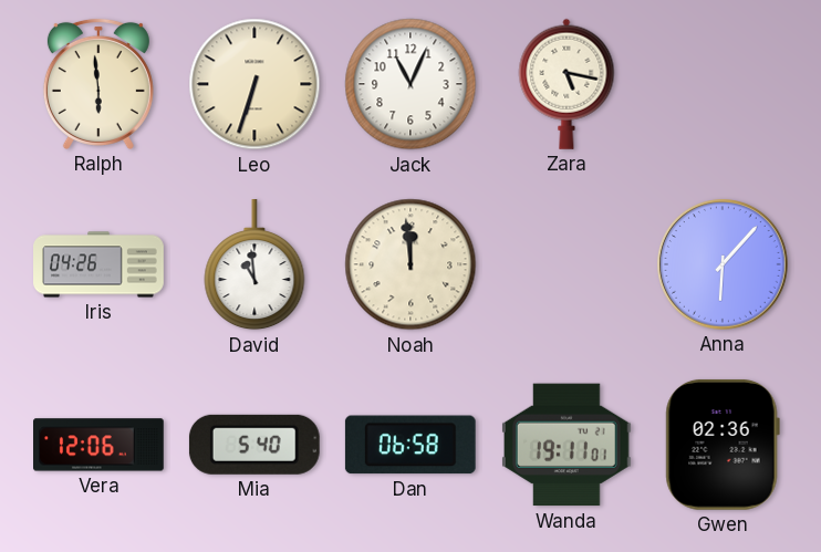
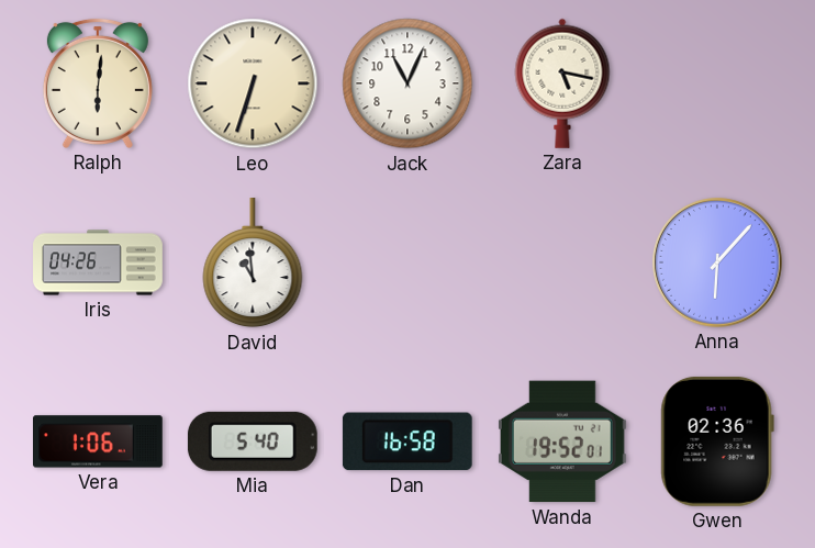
Ralph: 5:59 -> 6:01 (98, 83)
Noah: 11:59 -> none (410, 264)
Vera: 12:06 -> 1:06 (99, 441)
Dan: 06:58 -> 16:58 (407, 441)
Wanda: 19:11 -> 19:52 (562, 441)
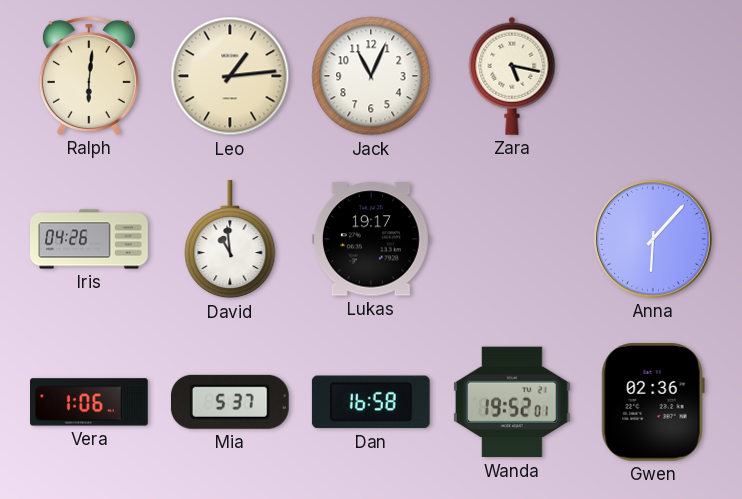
Leo: 6:33 -> 1:14 (230, 76)
Lukas: none -> 19:17 (372, 239)
Mia: 5:40 -> 5:37 (230, 402)
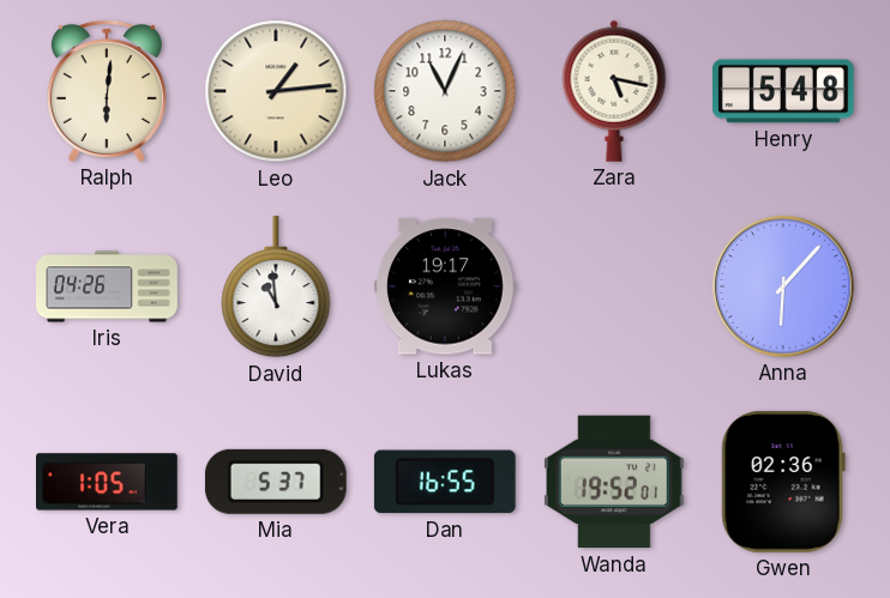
Henry: none -> 5:48 (783, 91)
Vera: 1:06 -> 1:05 (108, 482)
Dan: 16:58 -> 16:55 (445, 482)
